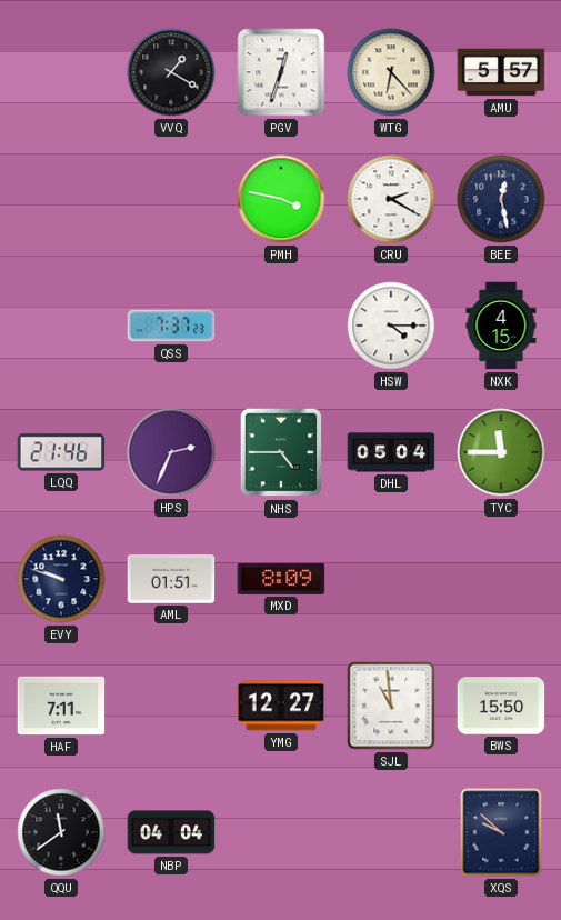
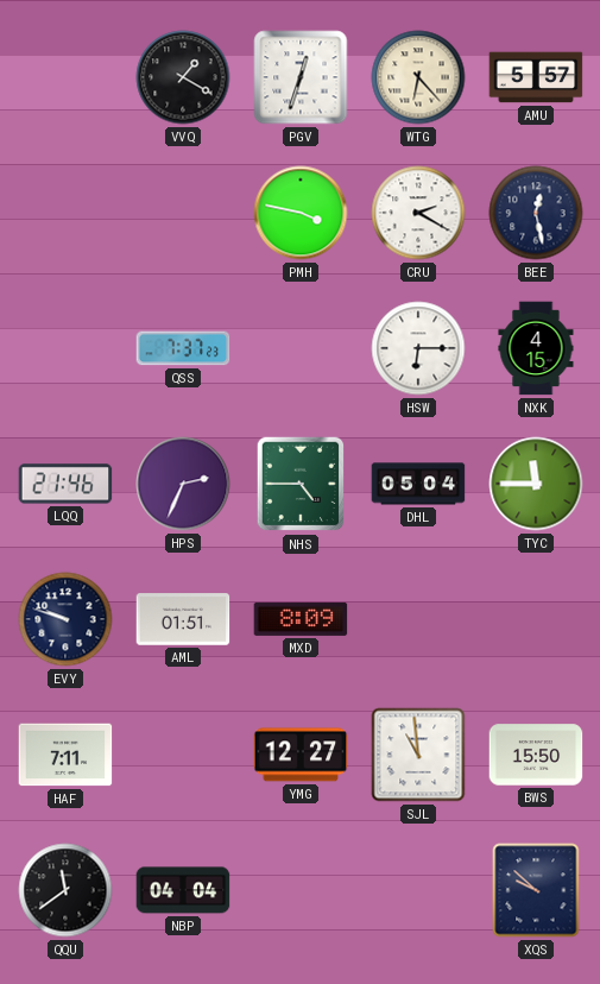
HSW: 4:15 -> 6:15 (418, 348)
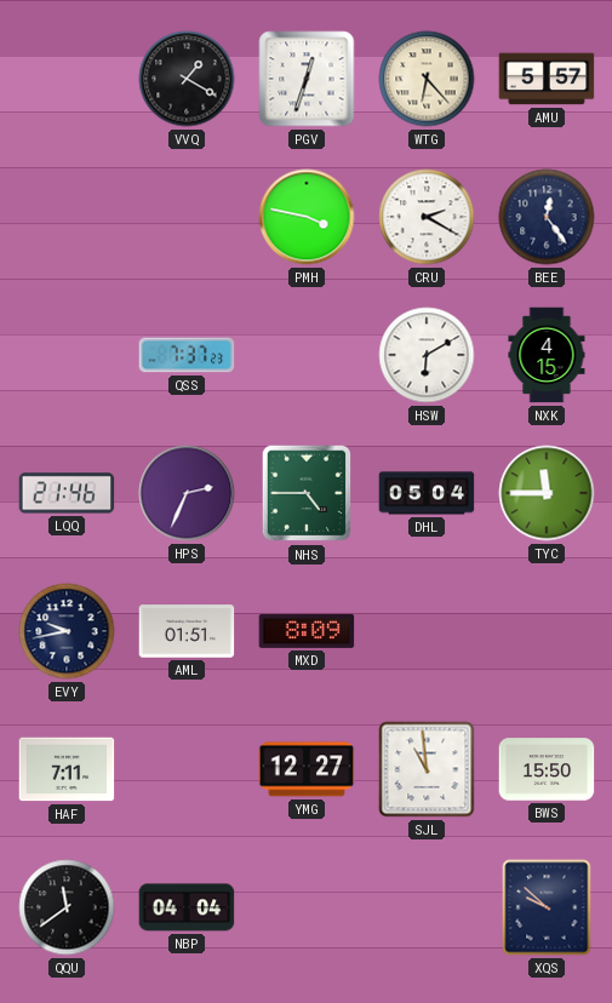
BEE: 12:28 -> 12:24 (547, 217)
HSW: 6:15 -> 6:10 (427, 355)
EVY: 9:48 -> 9:43 (67, 631)
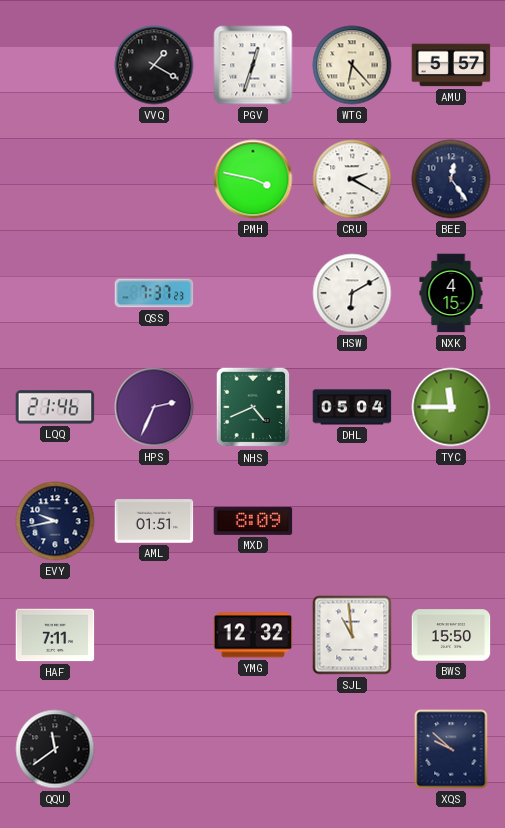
NHS: 4:45 -> 4:41 (253, 407)
YMG: 12:27 -> 12:32 (253, 635)
NBP: 04:04 -> none (187, 907)
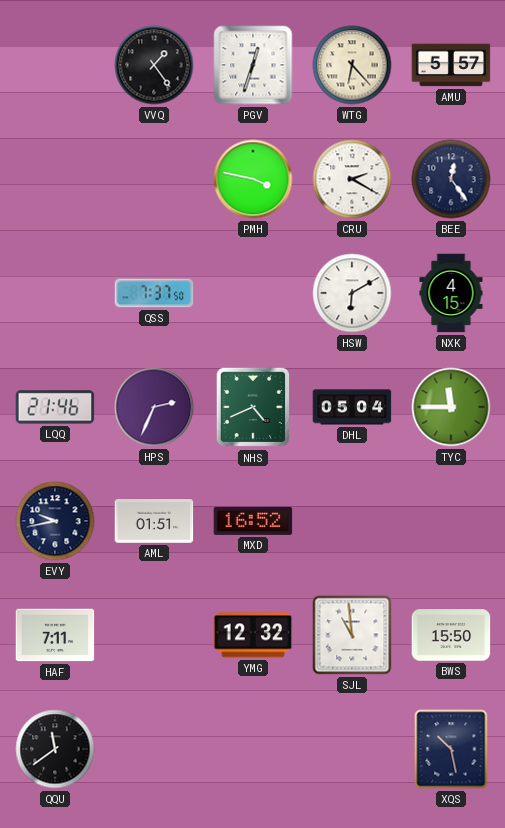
VVQ: 1:20 -> 1:24 (154, 65)
QSS: 7:37:23 -> 7:37:50 (154, 293)
MXD: 8:09 -> 16:52 (253, 521)
XQS: 9:52 -> 10:28 (451, 749)
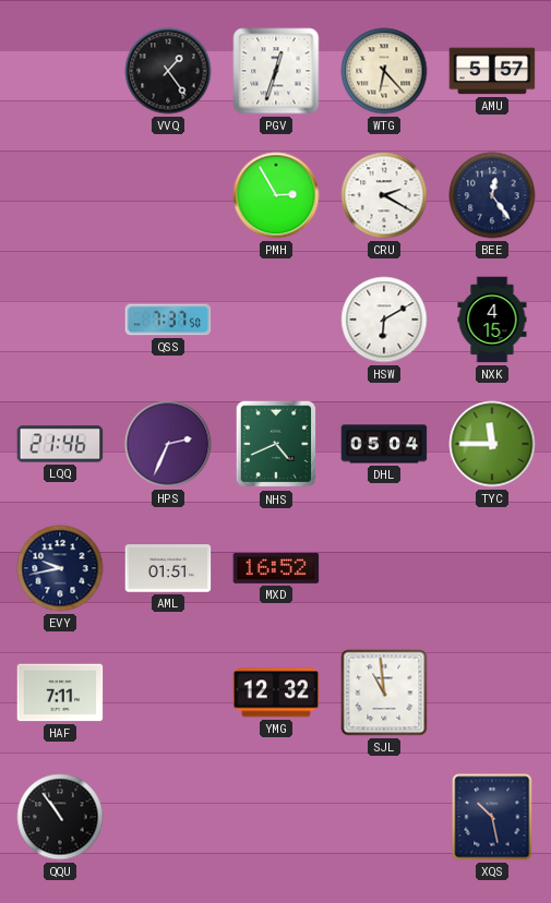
PMH: 3:47 -> 2:55 (276, 195)
BWS: 15:50 -> none (451, 635)
QQU: 11:39 -> 10:54 (60, 817)
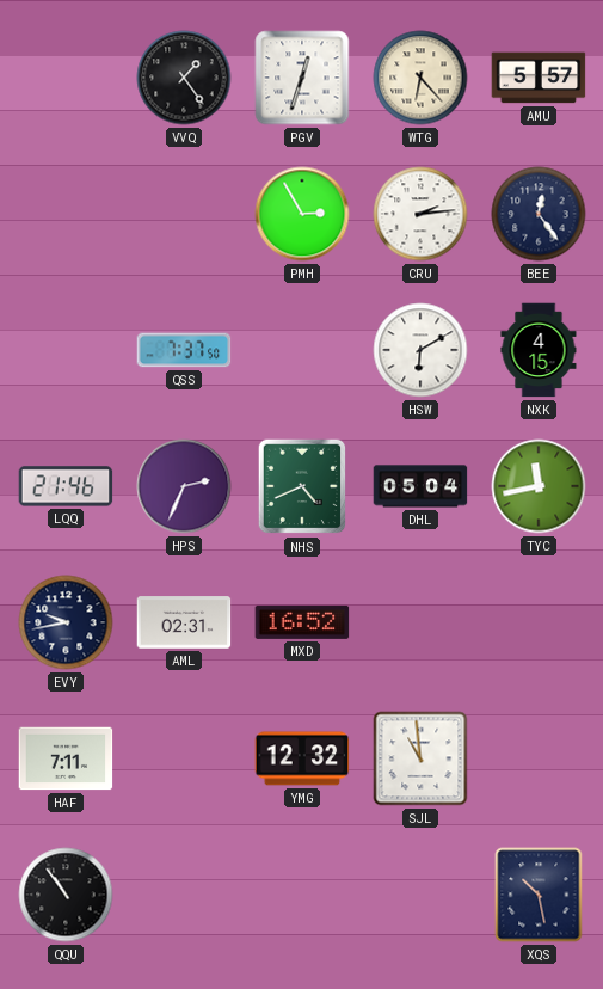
CRU: 2:20 -> 2:14 (420, 214)
TYC: 11:45 -> 11:43 (539, 486)
AML: 01:51 -> 02:31 (184, 622)
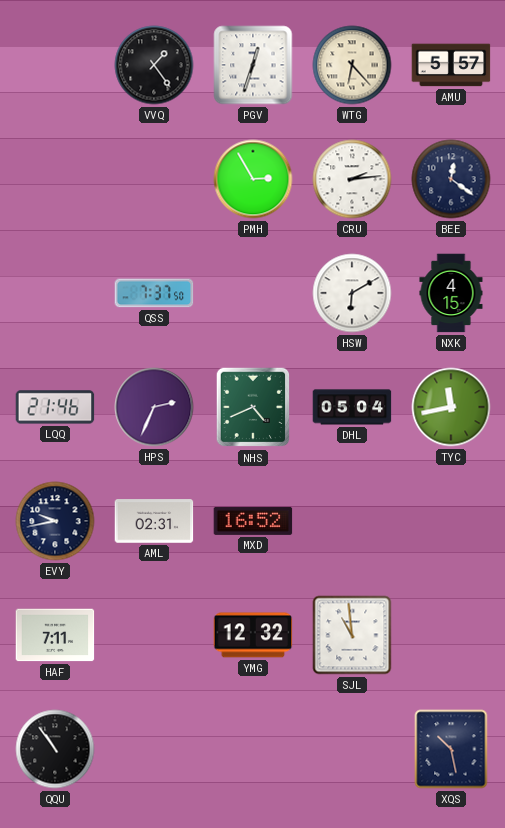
BEE: 12:24 -> 12:21 (451, 179)
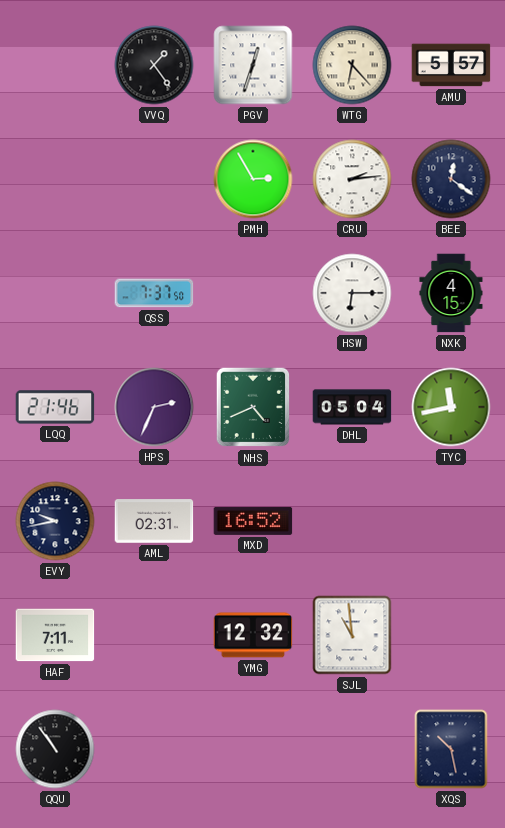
HSW: 6:10 -> 6:15 (352, 293)
